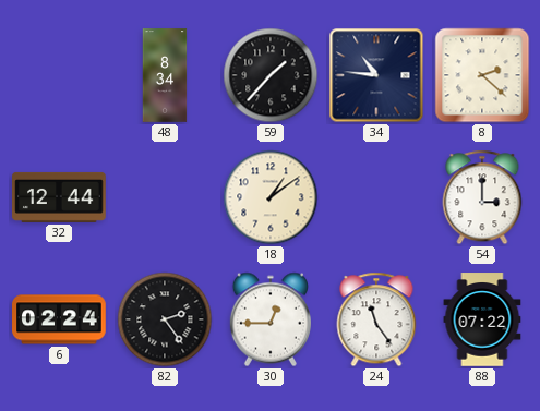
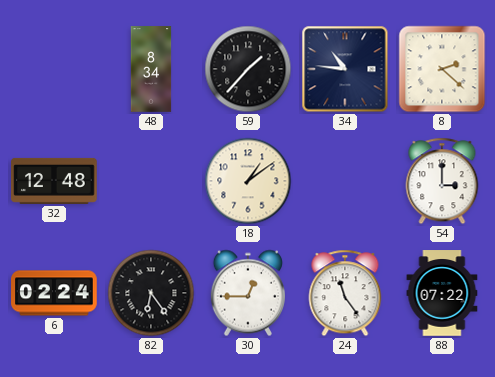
32: 12:44 -> 12:48 (54, 181)
82: 2:24 -> 6:24 (151, 293)
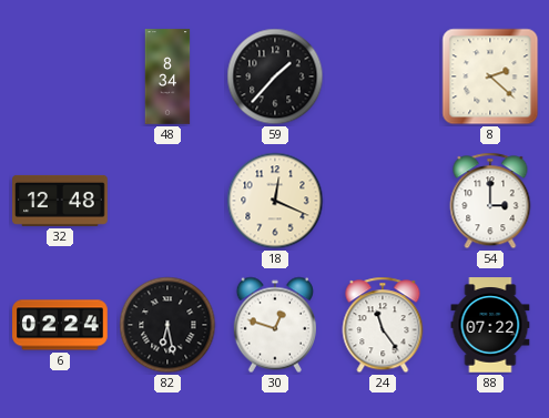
34: 10:46 -> none (345, 69)
18: 1:09 -> 12:19 (275, 201)
82: 6:24 -> 6:28 (167, 325)
30: 12:45 -> 12:48 (275, 325)
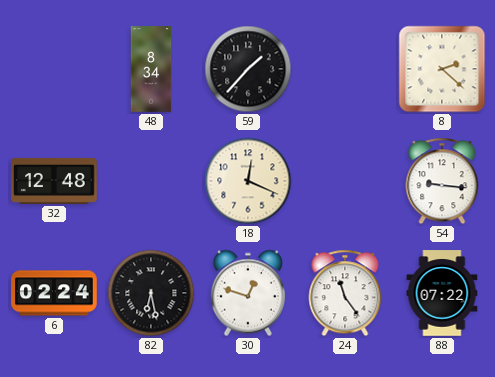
54: 3:00 -> 9:16 (442, 181)
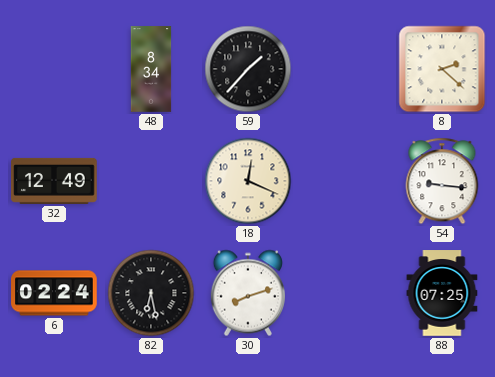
32: 12:48 -> 12:49 (54, 181)
30: 12:48 -> 8:12 (248, 293)
24: 11:24 -> none (345, 293)
88: 07:22 -> 07:25 (442, 293)
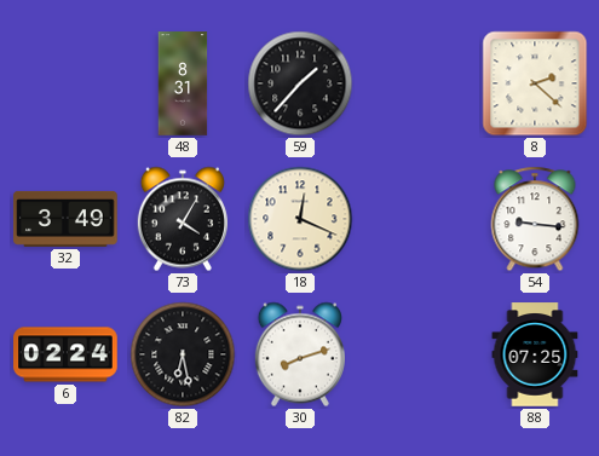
48: 8:34 -> 8:31 (183, 83)
32: 12:49 -> 3:49 (65, 219)
73: none -> 4:05 (183, 219)
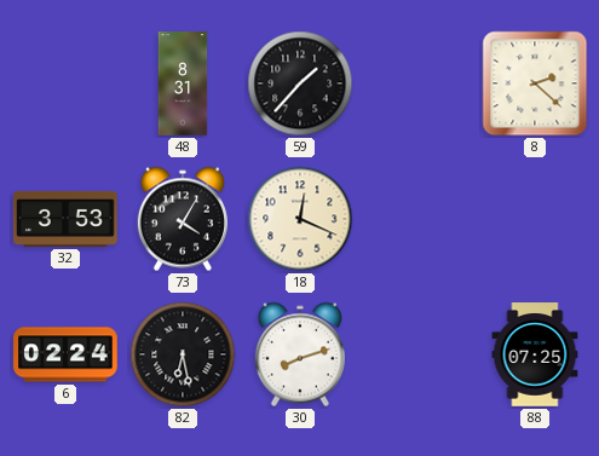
32: 3:49 -> 3:53 (65, 219)
54: 9:16 -> none (535, 219)
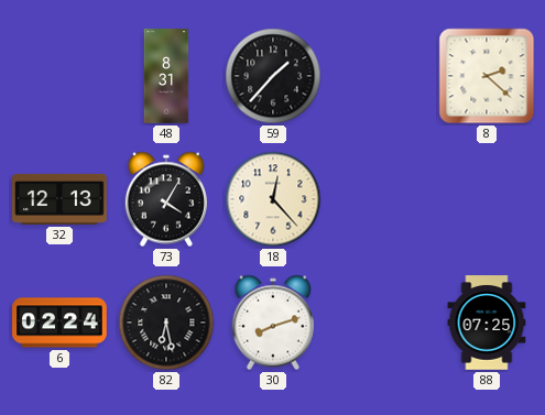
32: 3:53 -> 12:13 (59, 199)
18: 12:19 -> 12:23 (273, 199)
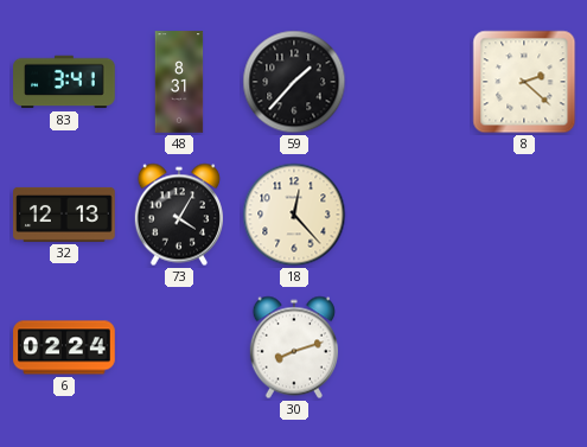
83: none -> 3:41 (64, 82)
82: 6:28 -> none (166, 323)
88: 07:25 -> none (487, 323)
